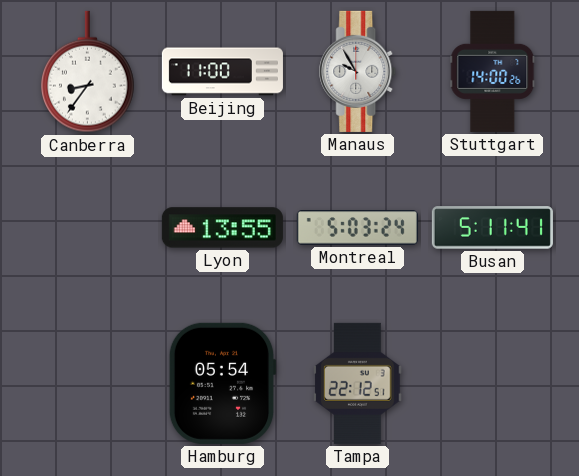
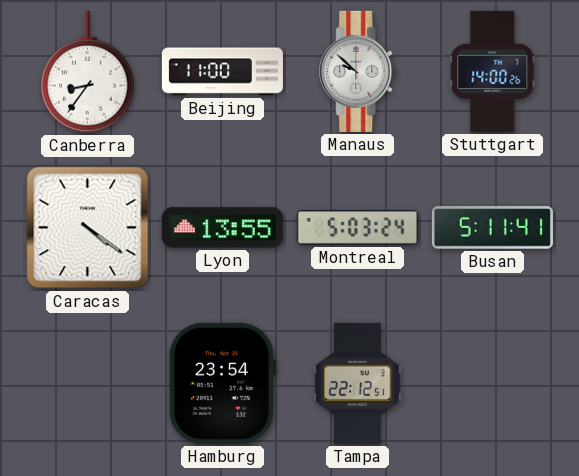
Manaus: 9:55 -> 9:52 (358, 71)
Caracas: none -> 4:21 (88, 228)
Hamburg: 05:54 -> 23:54 (222, 383)
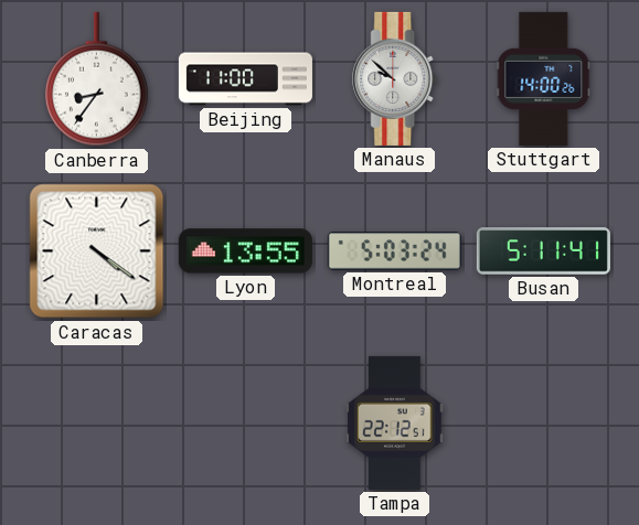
Hamburg: 23:54 -> none (222, 383)
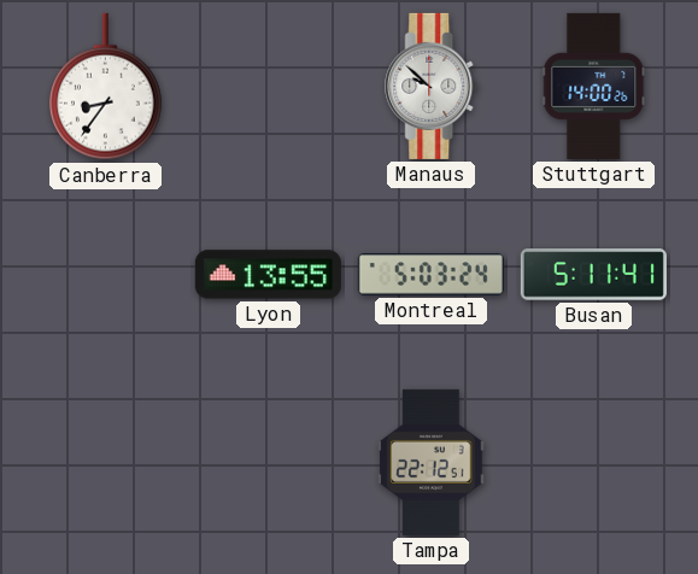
Beijing: 11:00 -> none (245, 79)
Caracas: 4:21 -> none (97, 251)
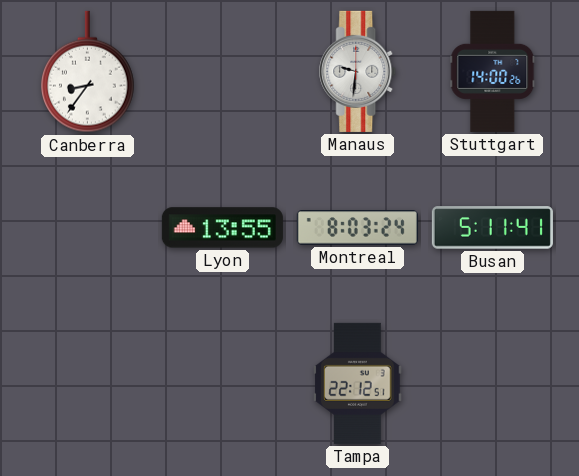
Manaus: 9:52 -> 9:31 (358, 71)
Montreal: 5:03 -> 8:03 (357, 228)
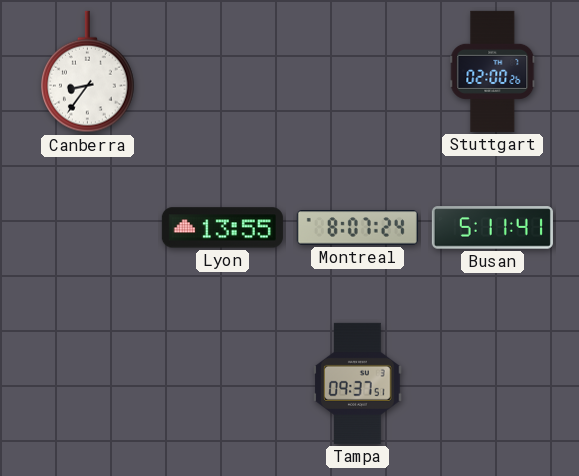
Manaus: 9:31 -> none (358, 71)
Stuttgart: 14:00 -> 02:00 (493, 71)
Montreal: 8:03 -> 8:07 (357, 228)
Tampa: 22:12 -> 09:37 (358, 383)
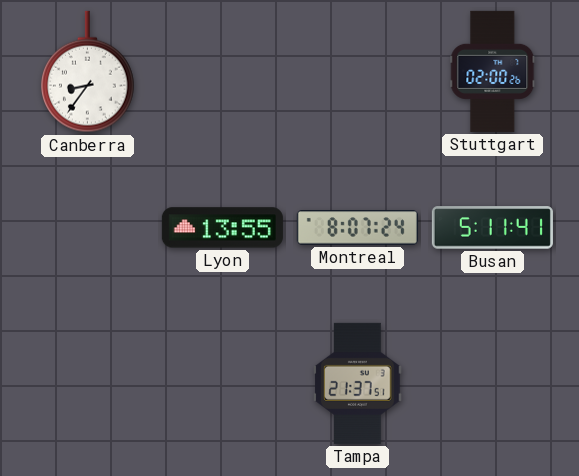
Tampa: 09:37 -> 21:37 (358, 383)
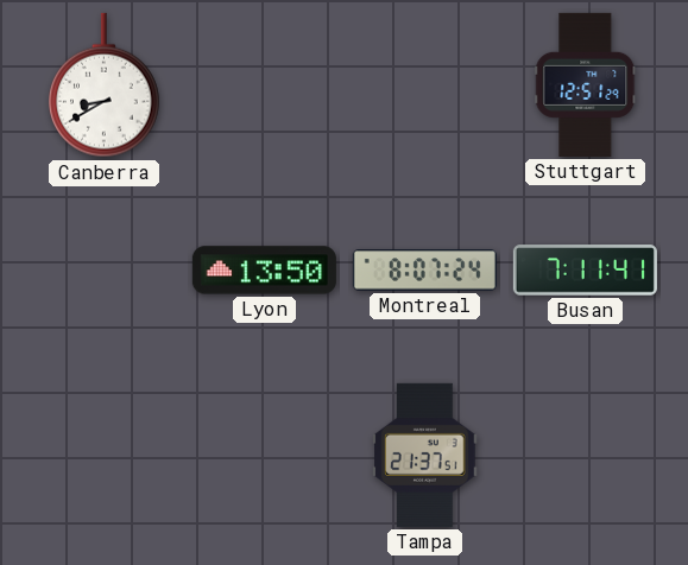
Canberra: 8:36 -> 8:40 (105, 85)
Stuttgart: 02:00 -> 12:51 (586, 84)
Lyon: 13:55 -> 13:50 (264, 271)
Busan: 5:11 -> 7:11 (585, 271)
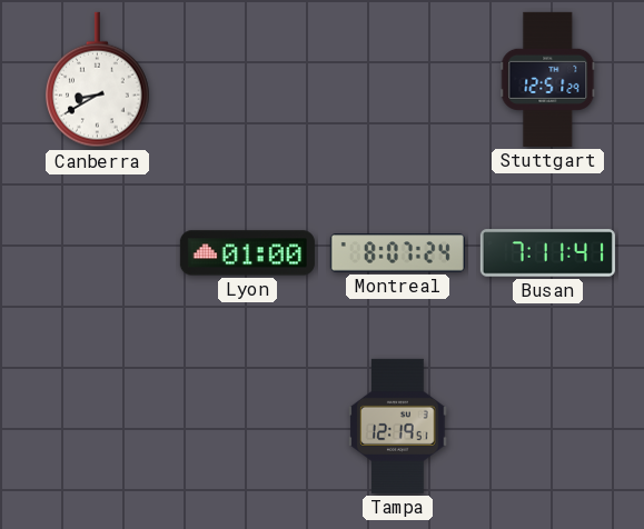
Lyon: 13:50 -> 01:00 (247, 253)
Tampa: 21:37 -> 12:19 (398, 426)
